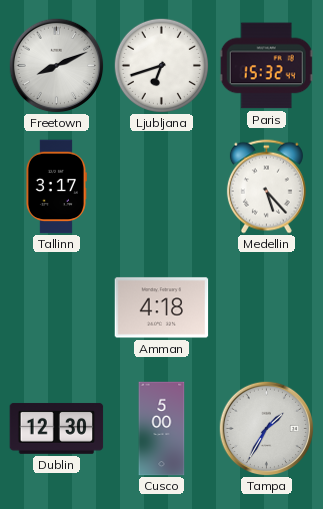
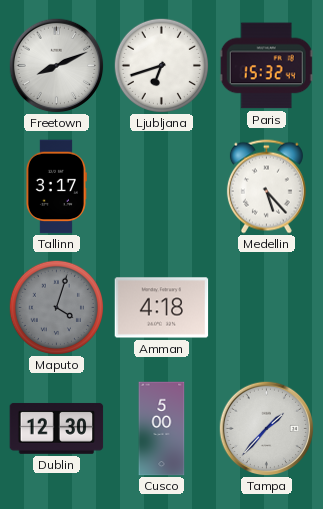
Maputo: none -> 4:03 (56, 307)
Tampa: 1:35 -> 1:37 (266, 428)
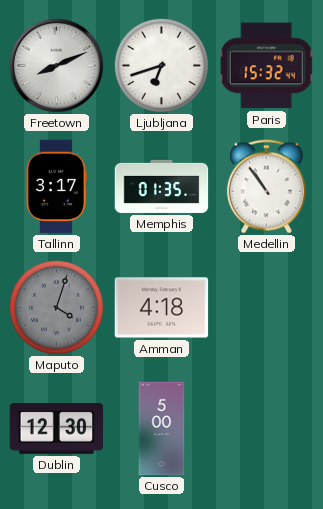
Memphis: none -> 01:35 (162, 186)
Medellin: 5:23 -> 10:54 (266, 187)
Tampa: 1:37 -> none (266, 428)
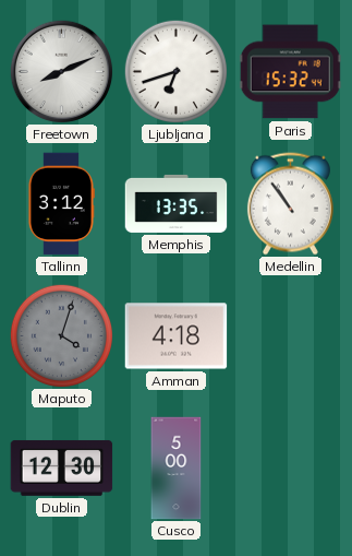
Tallinn: 3:17 -> 3:12 (61, 204)
Memphis: 01:35 -> 13:35 (177, 203)
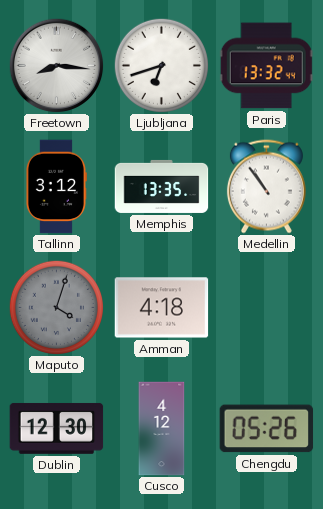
Freetown: 8:11 -> 8:16 (56, 65)
Paris: 15:32 -> 13:32 (266, 66)
Cusco: 5:00 -> 4:12 (162, 429)
Chengdu: none -> 05:26 (267, 429)
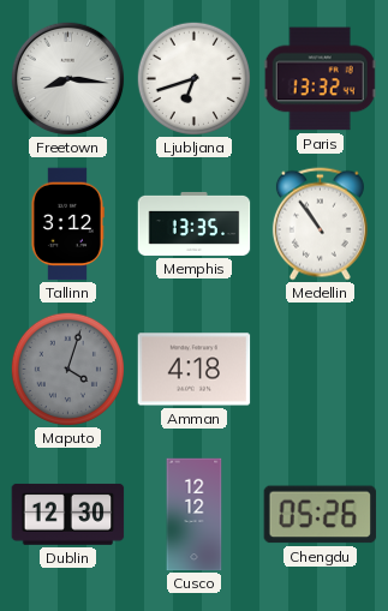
Cusco: 4:12 -> 12:12 (195, 515)
